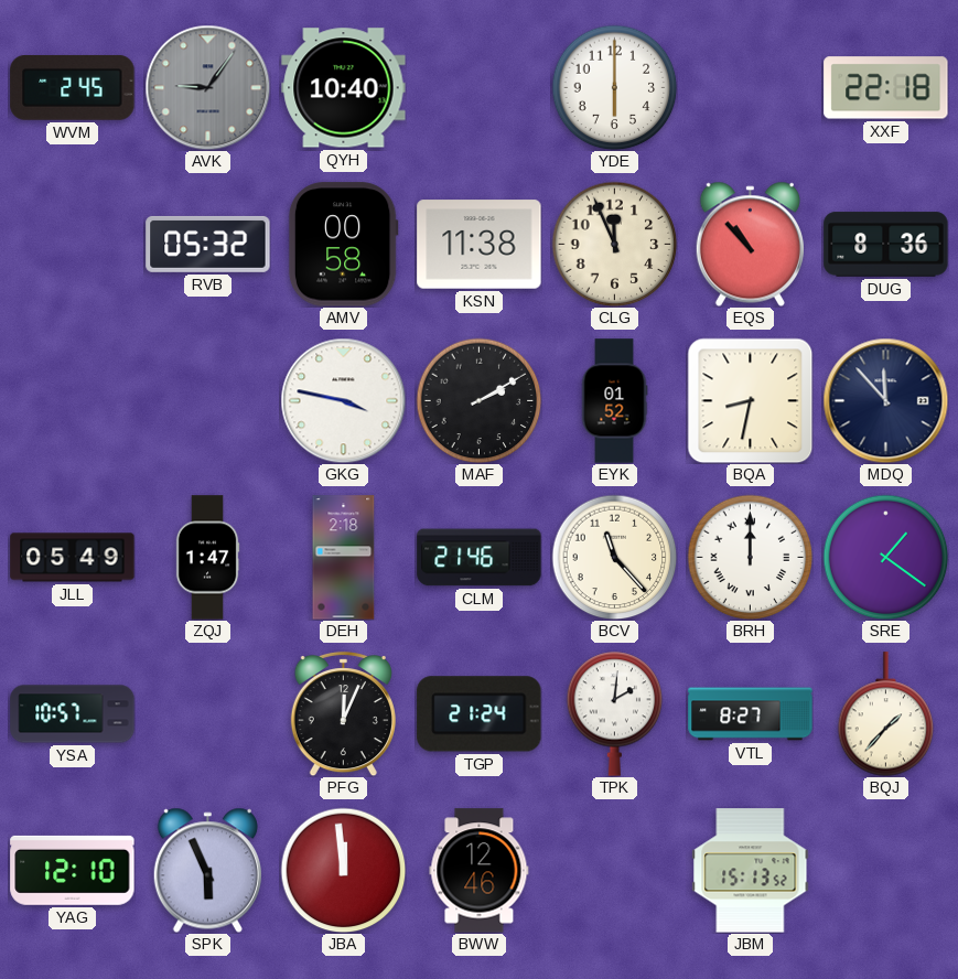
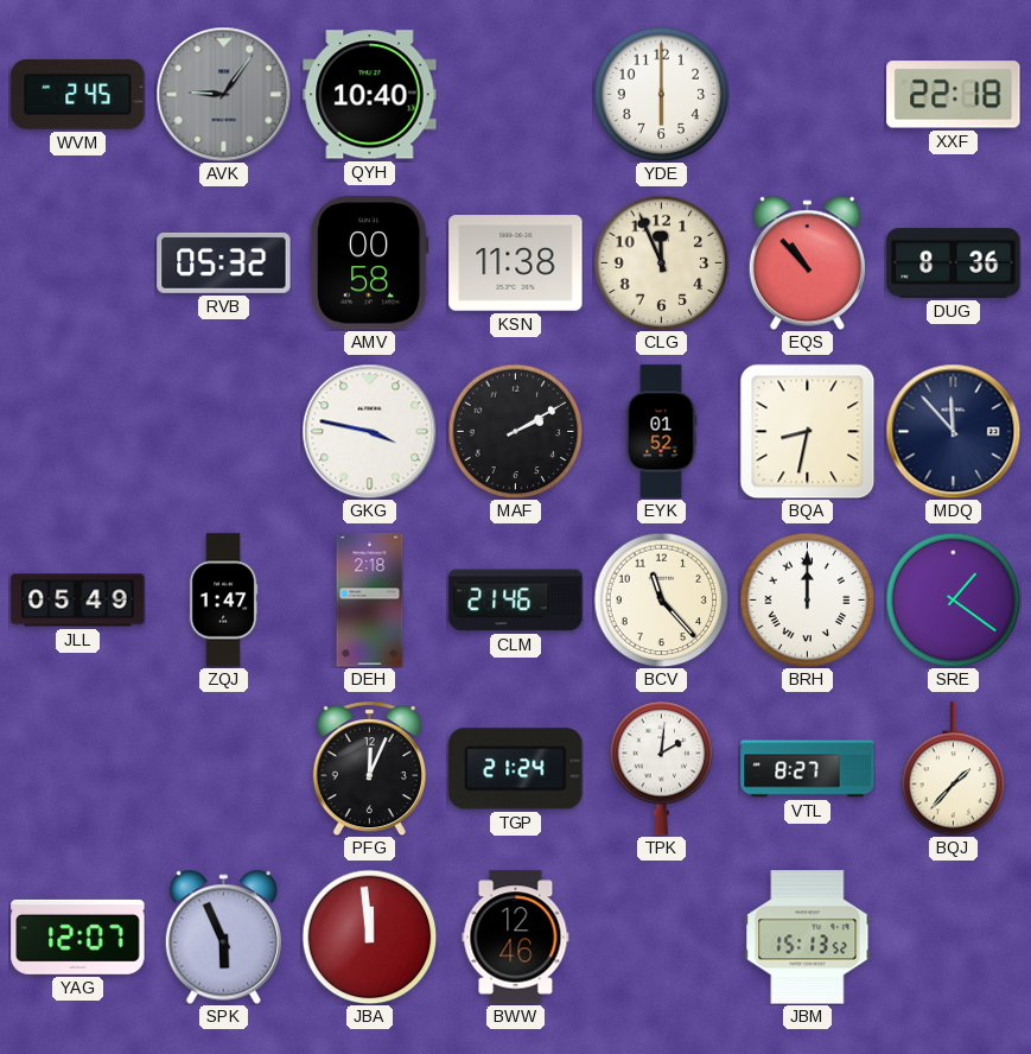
YSA: 10:57 -> none (73, 714)
YAG: 12:10 -> 12:07 (78, 936)
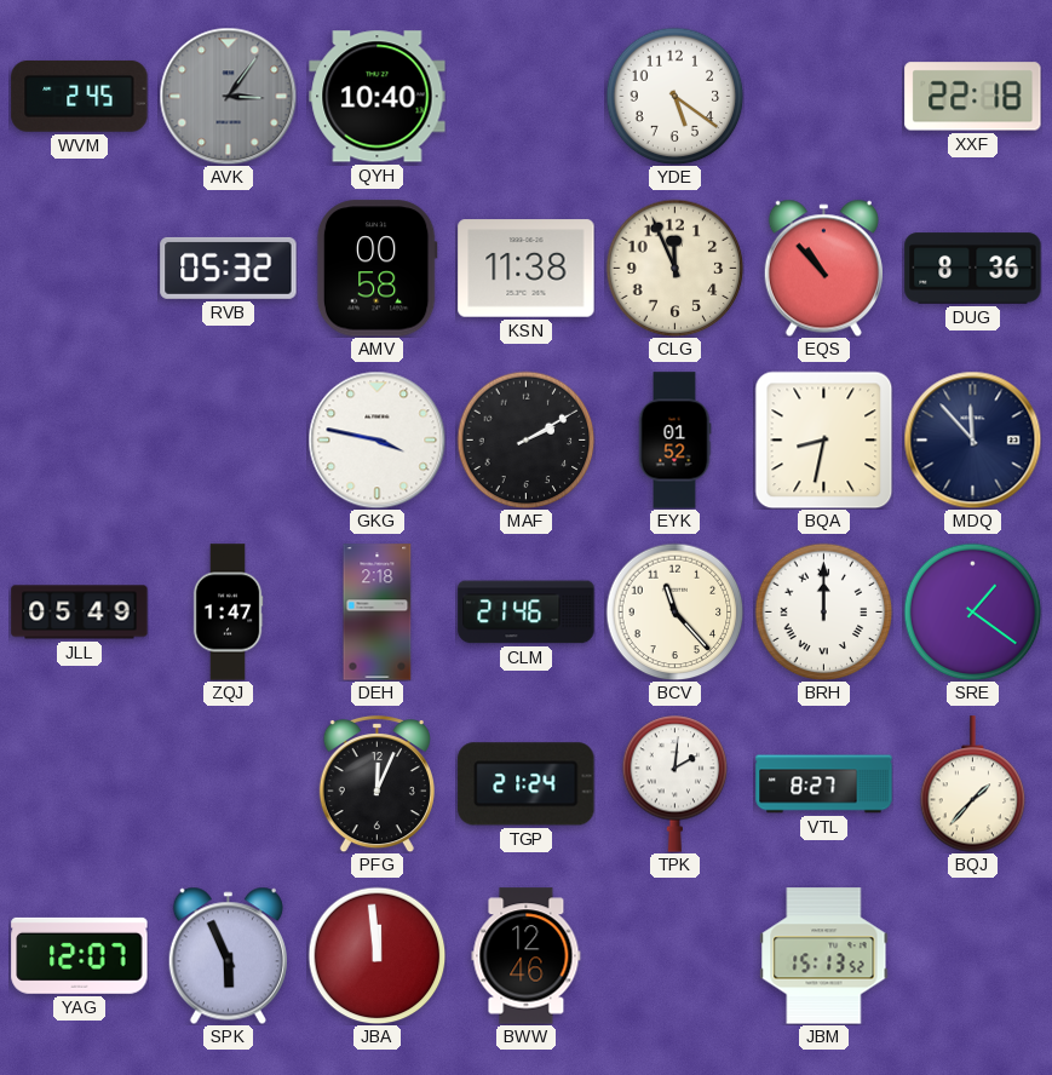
AVK: 9:06 -> 3:06 (228, 96)
YDE: 6:00 -> 5:21 (674, 96)
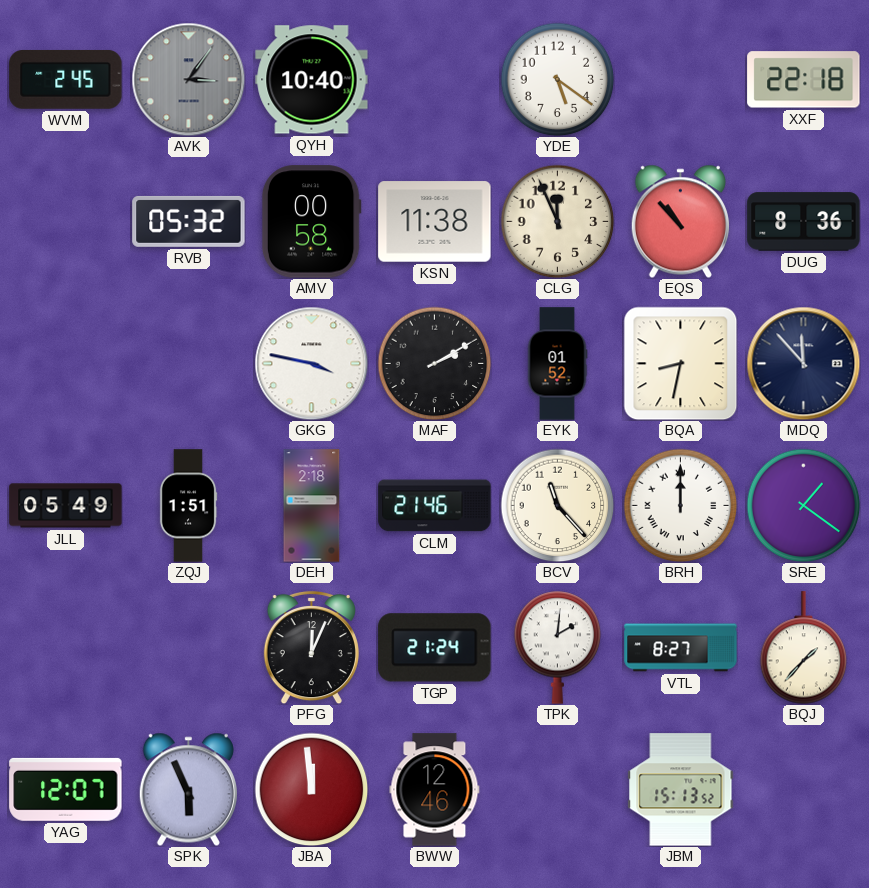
ZQJ: 1:47 -> 1:51 (188, 506)
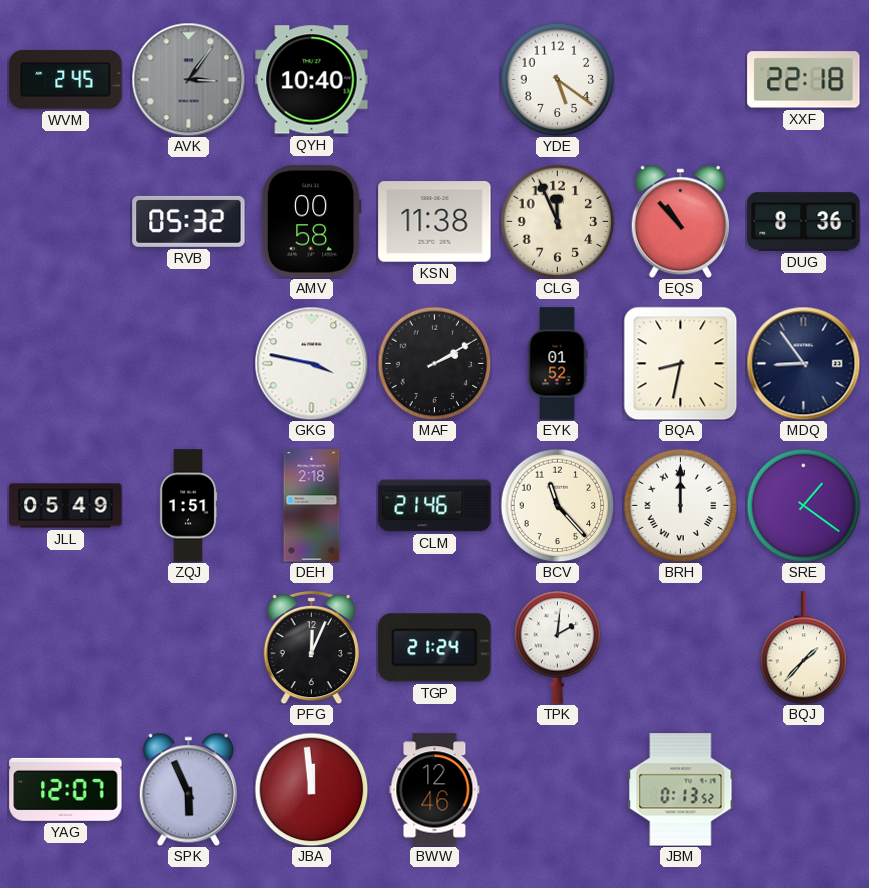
MDQ: 11:53 -> 8:54 (803, 363)
VTL: 8:27 -> none (681, 648)
JBM: 15:13 -> 0:13 (681, 790)
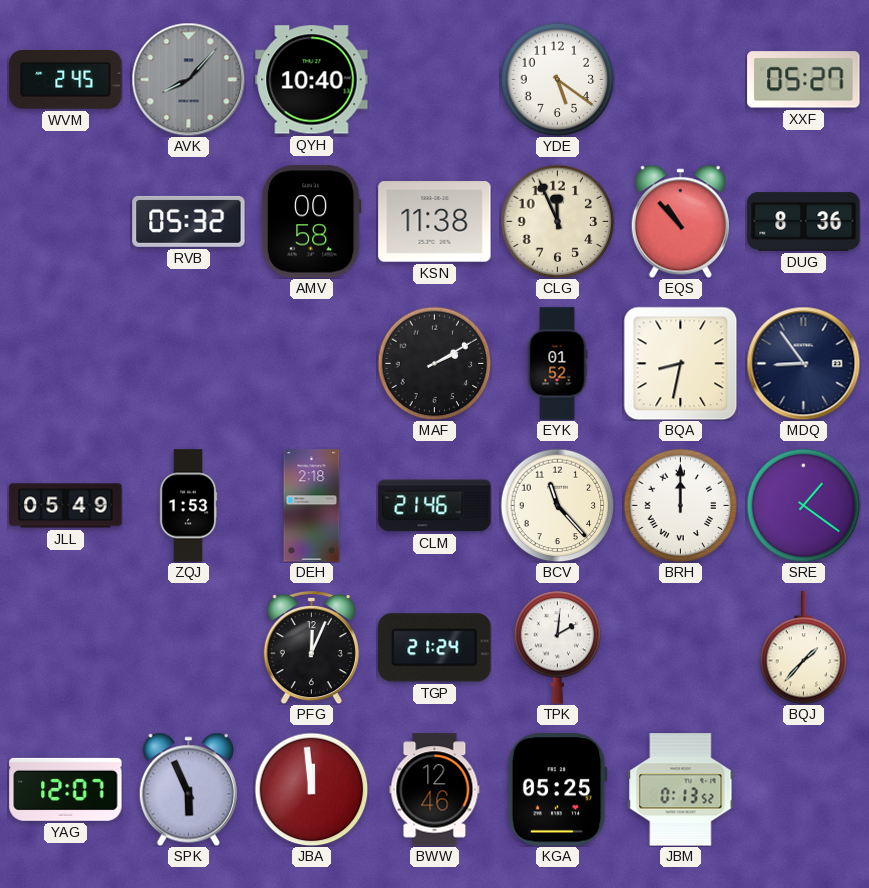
AVK: 3:06 -> 8:07 (188, 79)
XXF: 22:18 -> 05:27 (804, 80)
GKG: 3:47 -> none (311, 363)
ZQJ: 1:51 -> 1:53 (188, 506)
KGA: none -> 05:25 (557, 790)
